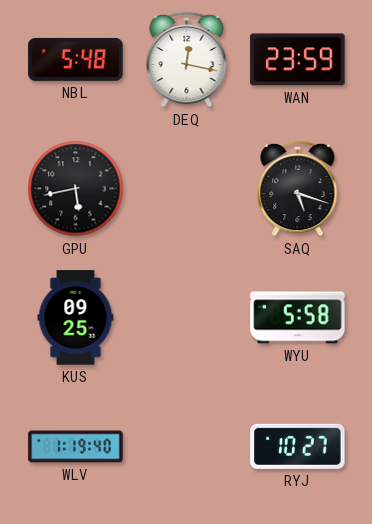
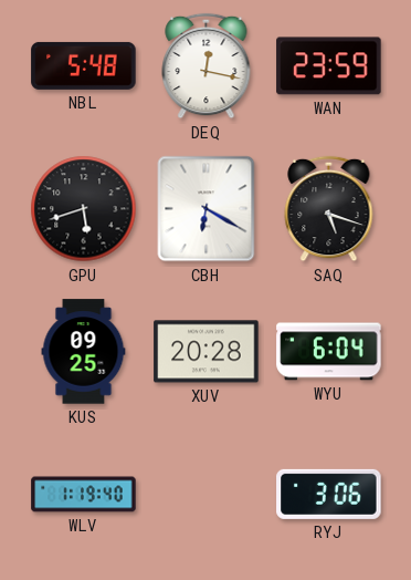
GPU: 5:43 -> 5:42 (84, 209)
CBH: none -> 6:20 (207, 209)
XUV: none -> 20:28 (207, 352)
WYU: 5:58 -> 6:04 (329, 352)
RYJ: 10:27 -> 3:06 (329, 494)
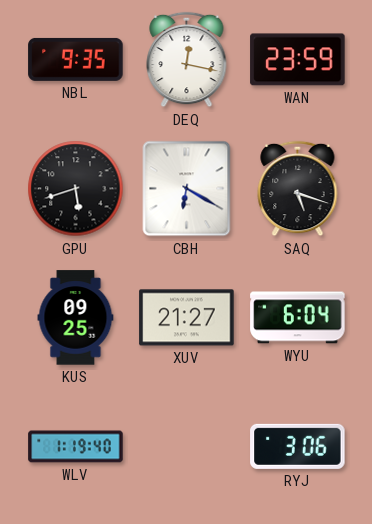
NBL: 5:48 -> 9:35 (76, 59)
XUV: 20:28 -> 21:27 (187, 318)
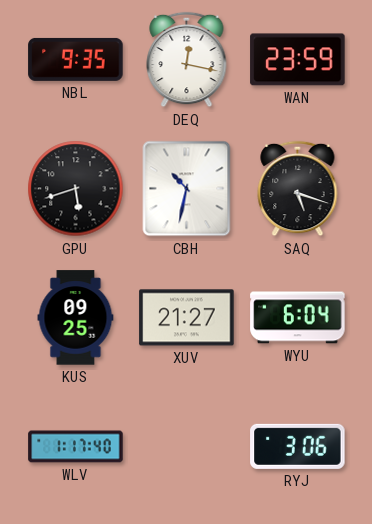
CBH: 6:20 -> 10:32 (187, 189)
WLV: 1:19 -> 1:17 (76, 447)
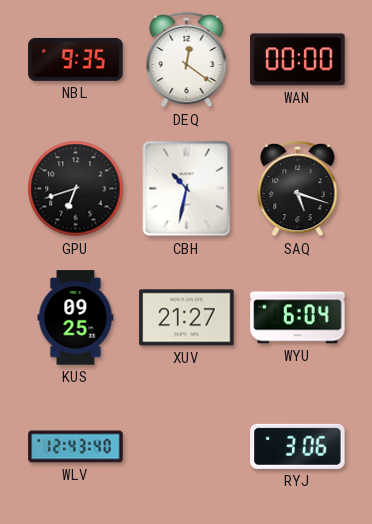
DEQ: 12:17 -> 12:21 (187, 60)
WAN: 23:59 -> 00:00 (298, 60)
GPU: 5:42 -> 6:42 (76, 189)
WLV: 1:17 -> 12:43 (76, 447)
